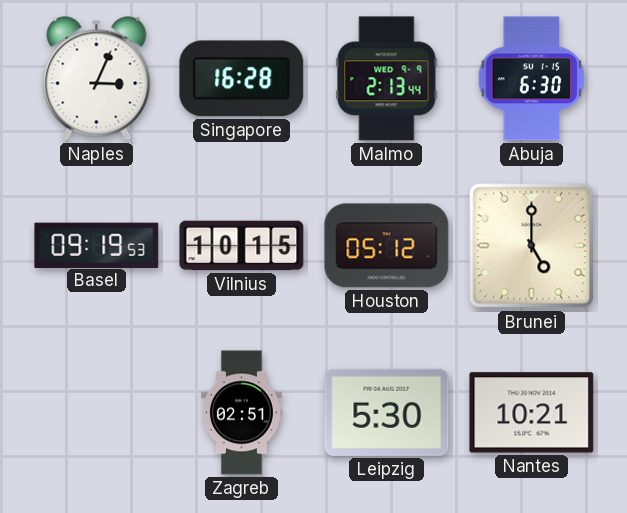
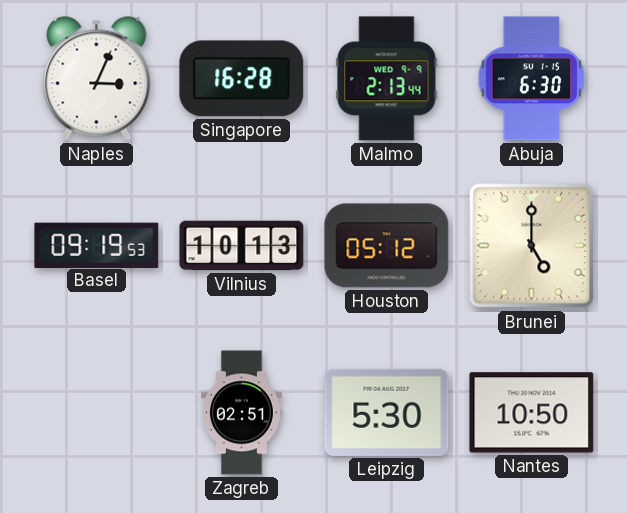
Vilnius: 10:15 -> 10:13 (242, 246)
Nantes: 10:21 -> 10:50 (532, 413)
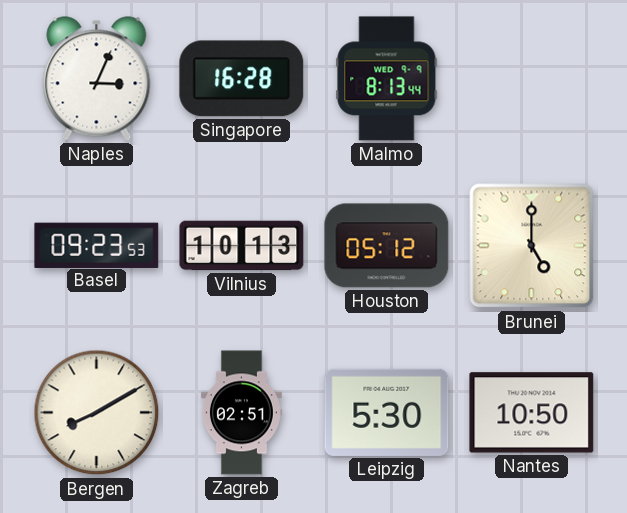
Malmo: 2:13 -> 8:13 (387, 79)
Abuja: 6:30 -> none (532, 79)
Basel: 09:19 -> 09:23 (97, 245)
Bergen: none -> 8:10 (97, 413)
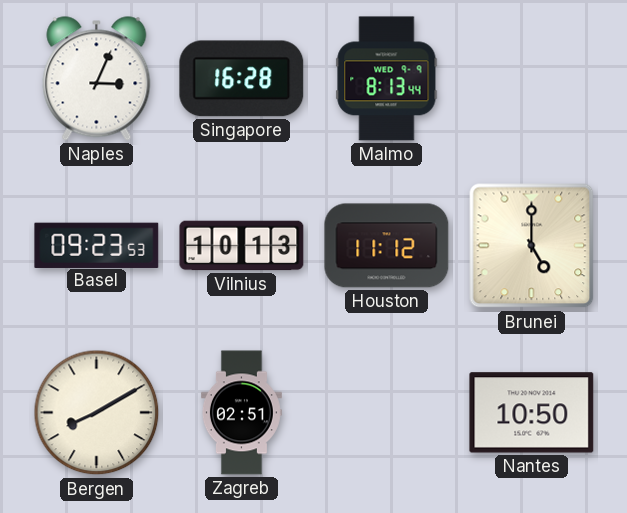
Houston: 05:12 -> 11:12 (387, 246)
Leipzig: 5:30 -> none (387, 412)
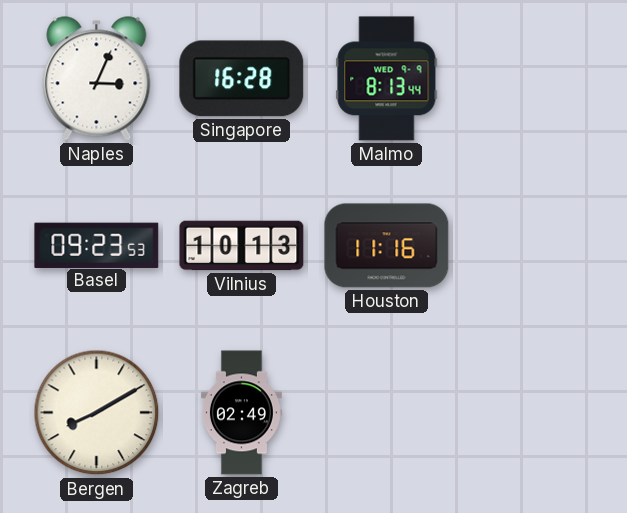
Houston: 11:12 -> 11:16 (387, 246)
Brunei: 5:00 -> none (532, 246)
Zagreb: 02:51 -> 02:49 (241, 413)
Nantes: 10:50 -> none (532, 413)
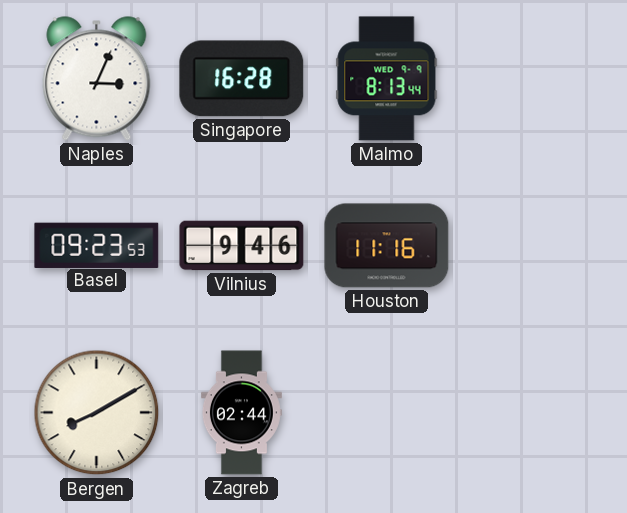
Vilnius: 10:13 -> 9:46 (242, 246)
Zagreb: 02:49 -> 02:44 (241, 413)
